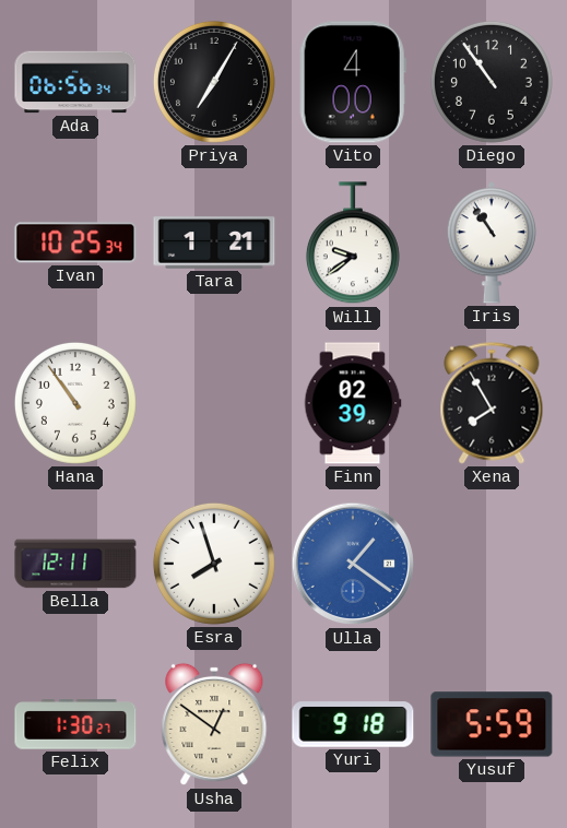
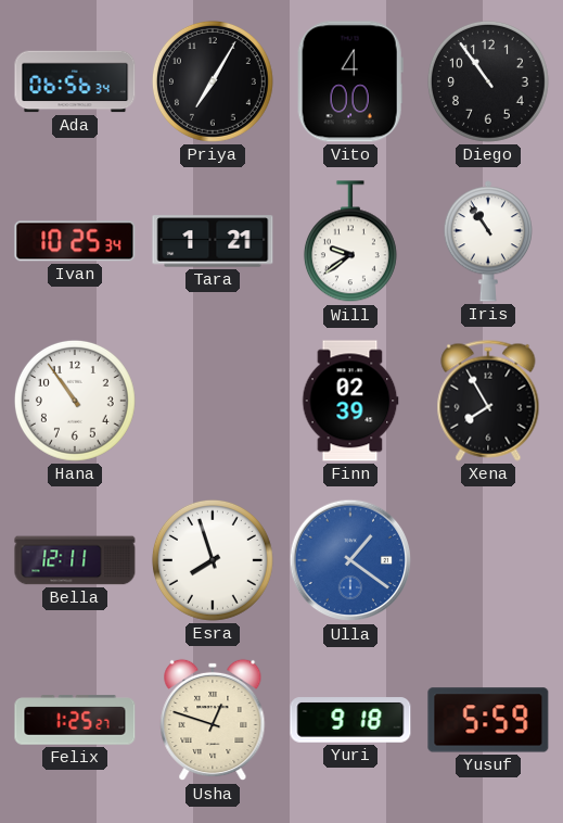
Felix: 1:30 -> 1:25 (75, 720)
Usha: 12:51 -> 12:48 (213, 720)
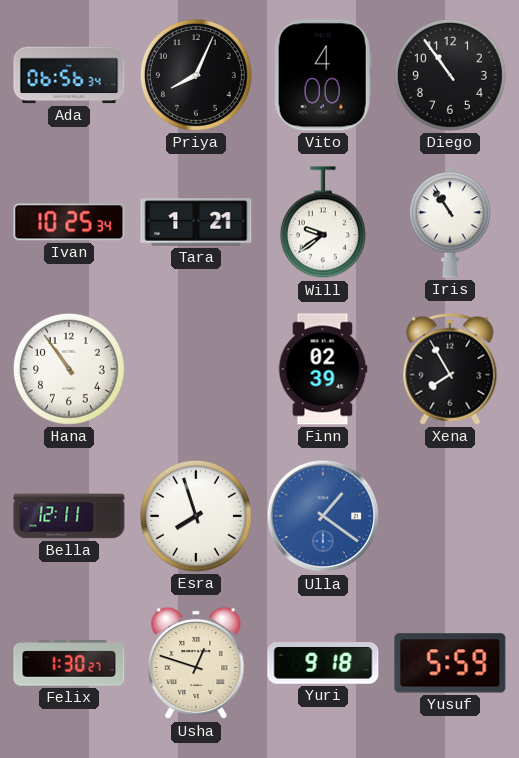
Priya: 7:05 -> 8:04 (196, 75)
Felix: 1:25 -> 1:30 (69, 663)
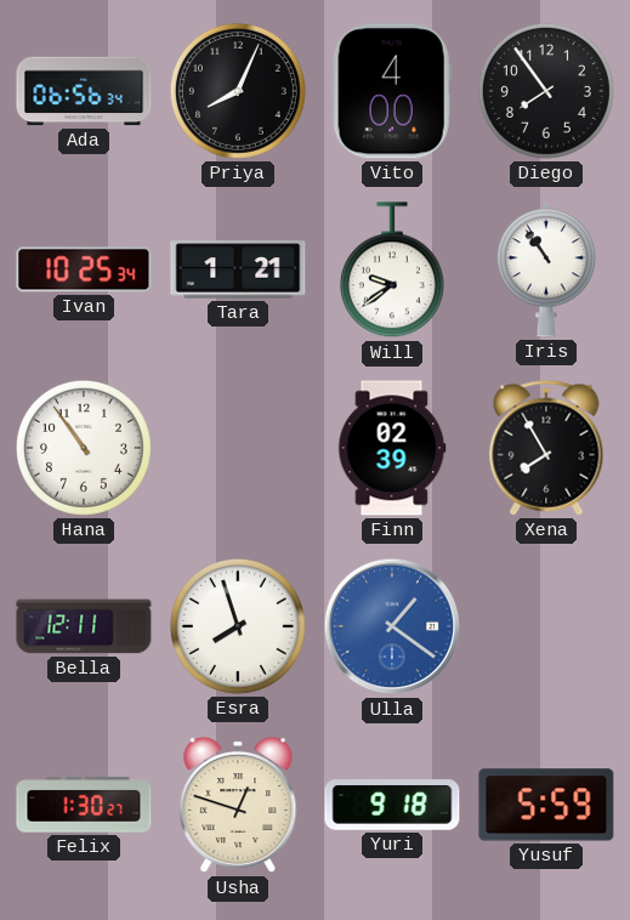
Diego: 10:54 -> 7:54 (546, 91)
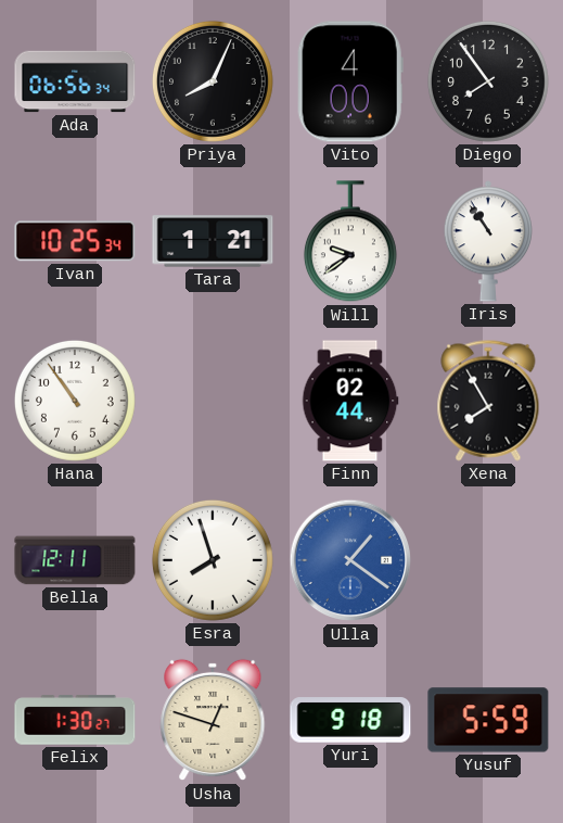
Finn: 02:39 -> 02:44 (350, 401)
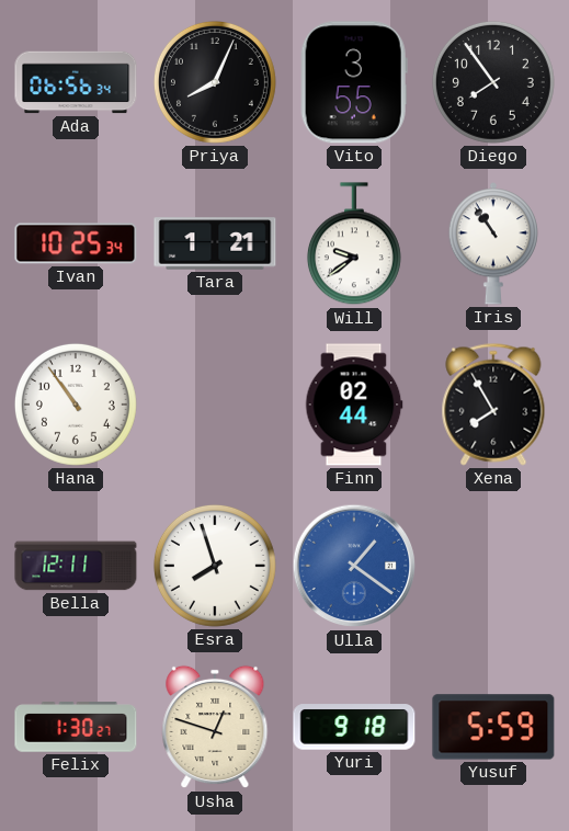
Vito: 4:00 -> 3:55 (354, 82)
